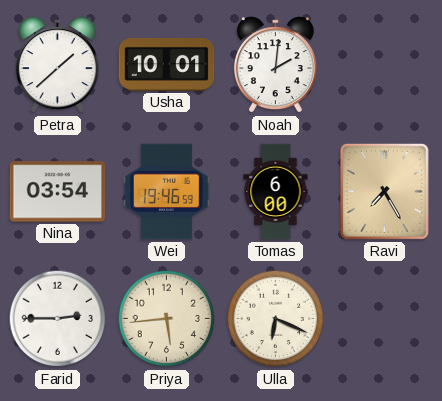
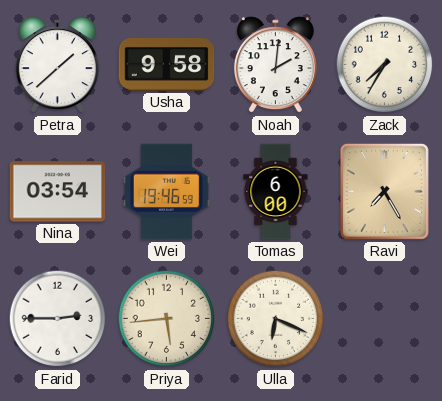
Usha: 10:01 -> 9:58 (167, 65)
Zack: none -> 7:35 (385, 65)
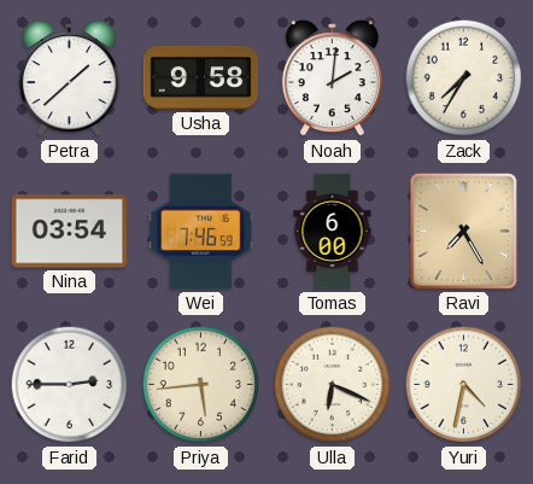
Wei: 19:46 -> 7:46 (200, 232)
Yuri: none -> 4:32 (464, 385)
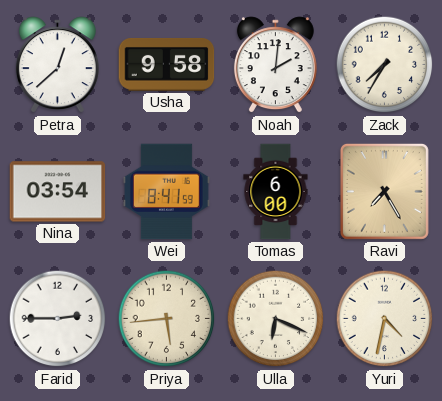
Petra: 1:38 -> 12:38 (57, 65)
Wei: 7:46 -> 8:41 (166, 192)
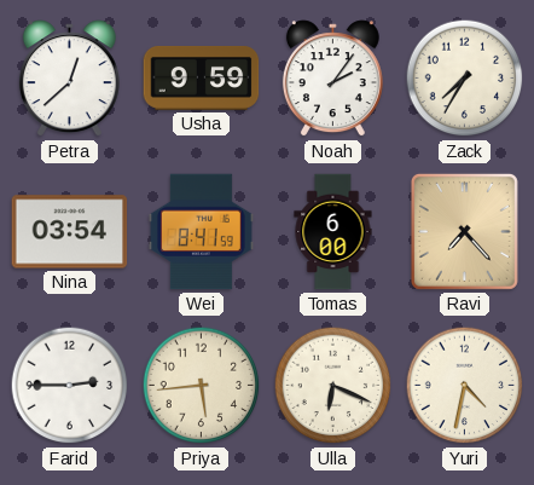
Usha: 9:58 -> 9:59 (202, 79)
Noah: 2:01 -> 2:06 (332, 79)
Ravi: 7:25 -> 7:23 (464, 231)
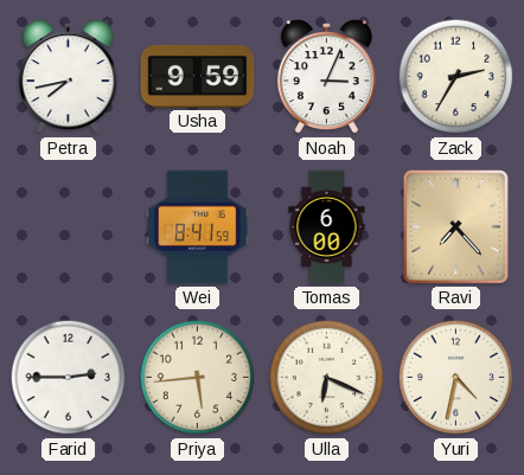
Petra: 12:38 -> 7:43 (68, 77)
Noah: 2:06 -> 3:04 (326, 77)
Zack: 7:35 -> 2:35 (456, 77)
Nina: 03:54 -> none (70, 232)
